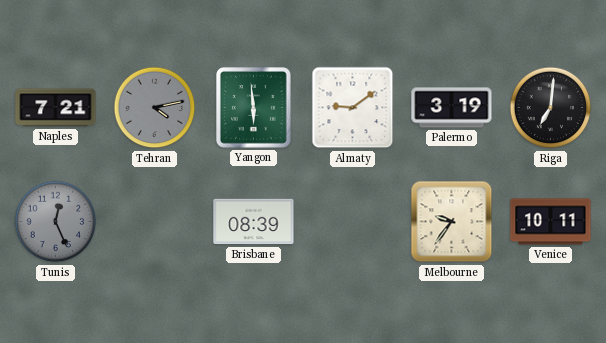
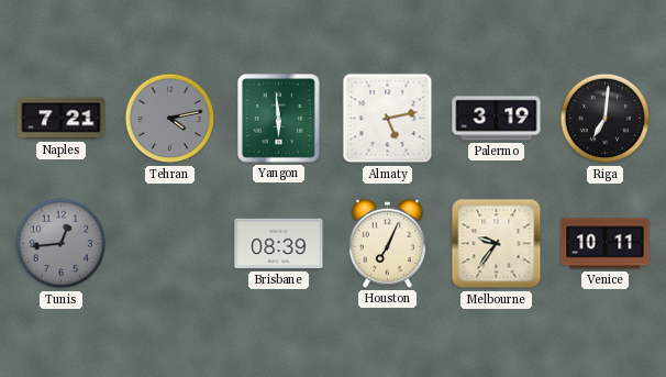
Almaty: 9:09 -> 5:13 (388, 119)
Tunis: 12:26 -> 12:44 (62, 244)
Houston: none -> 7:04 (387, 243)
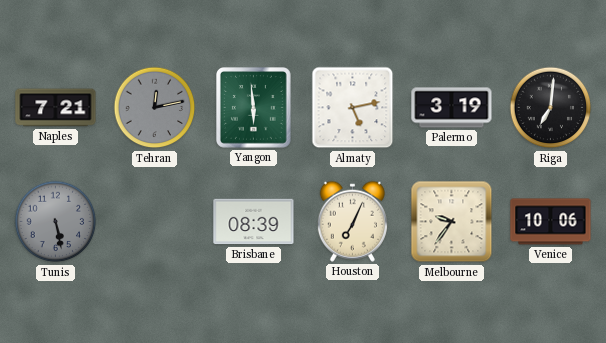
Tehran: 4:13 -> 12:13 (155, 108)
Tunis: 12:44 -> 5:28 (56, 222)
Venice: 10:11 -> 10:06 (551, 222)
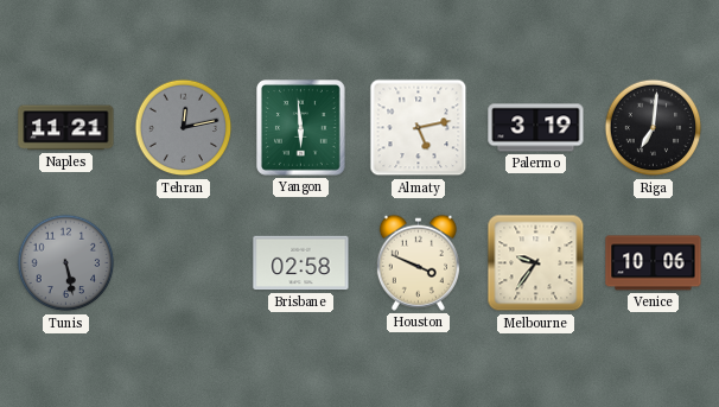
Naples: 7:21 -> 11:21 (66, 128)
Brisbane: 08:39 -> 02:58 (301, 263)
Houston: 7:04 -> 3:49 (418, 262)
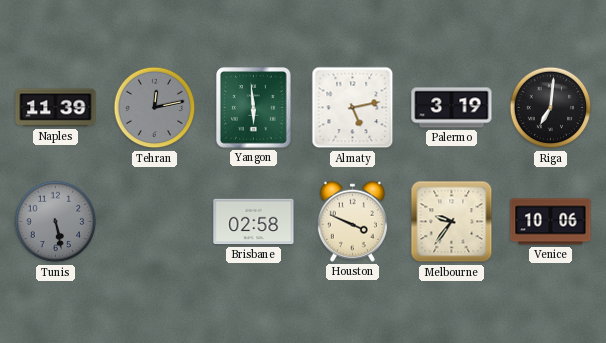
Naples: 11:21 -> 11:39 (56, 108)
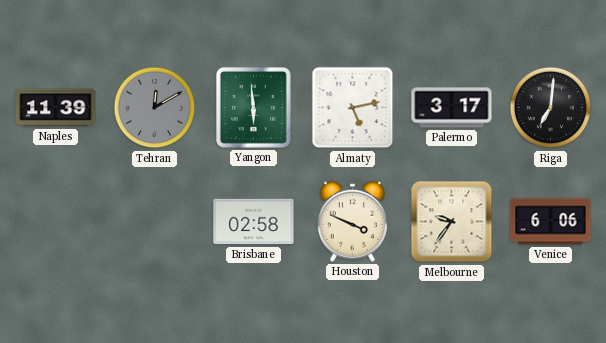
Tehran: 12:13 -> 12:10 (155, 108)
Palermo: 3:19 -> 3:17 (452, 108)
Tunis: 5:28 -> none (56, 222)
Venice: 10:06 -> 6:06 (551, 222)
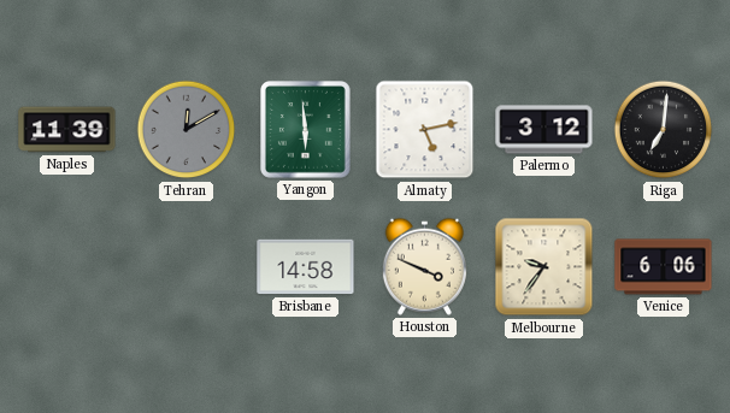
Palermo: 3:17 -> 3:12 (544, 130)
Brisbane: 02:58 -> 14:58 (306, 267)
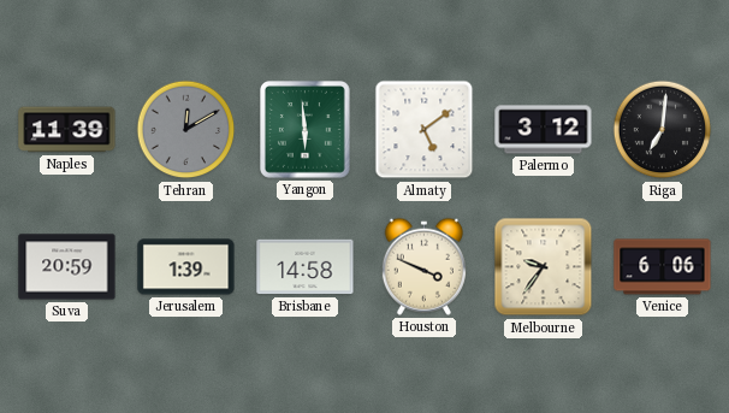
Almaty: 5:13 -> 5:09 (425, 130)
Suva: none -> 20:59 (67, 267)
Jerusalem: none -> 1:39 (186, 267)
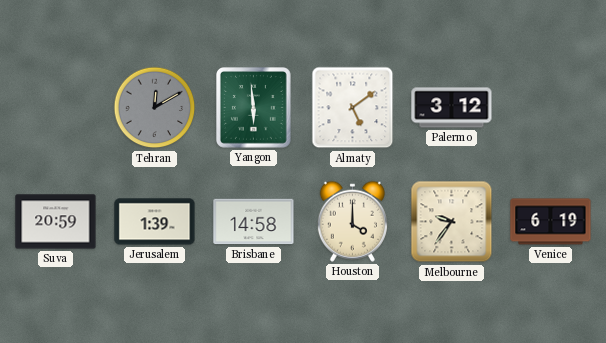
Naples: 11:39 -> none (67, 130)
Riga: 7:01 -> none (663, 130)
Houston: 3:49 -> 4:00 (352, 221)
Venice: 6:06 -> 6:19 (551, 222)
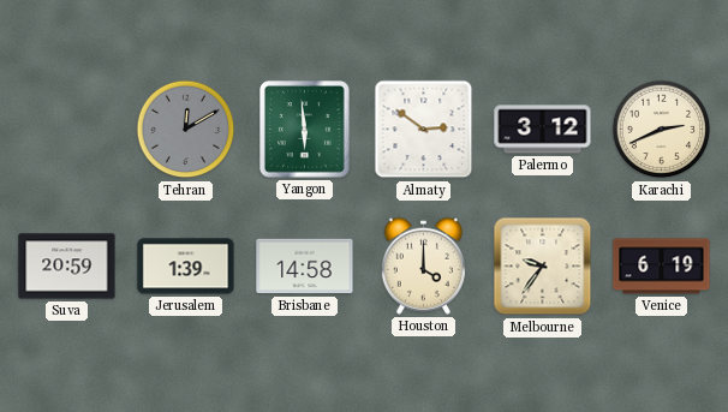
Almaty: 5:09 -> 2:51 (424, 130)
Karachi: none -> 2:41 (662, 130)
